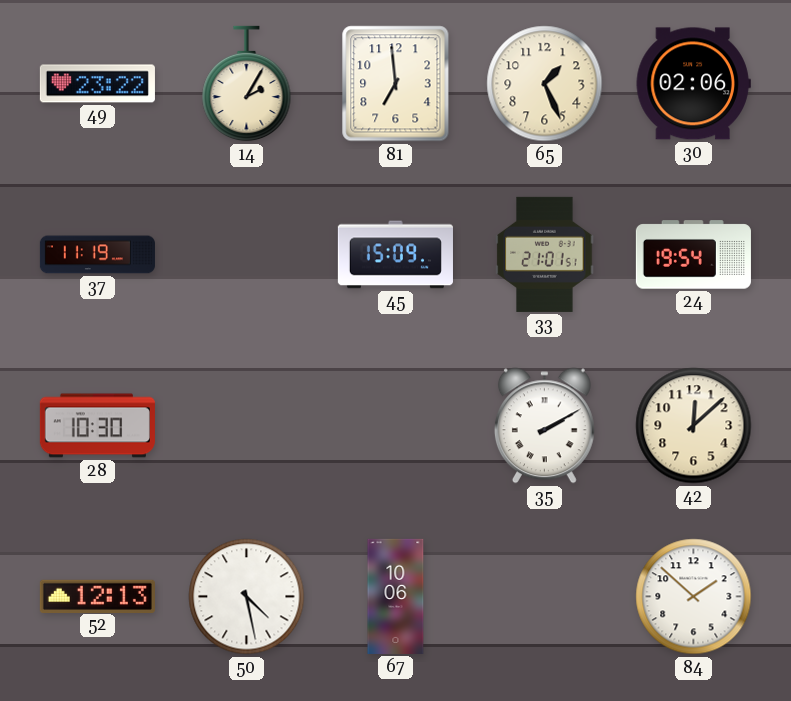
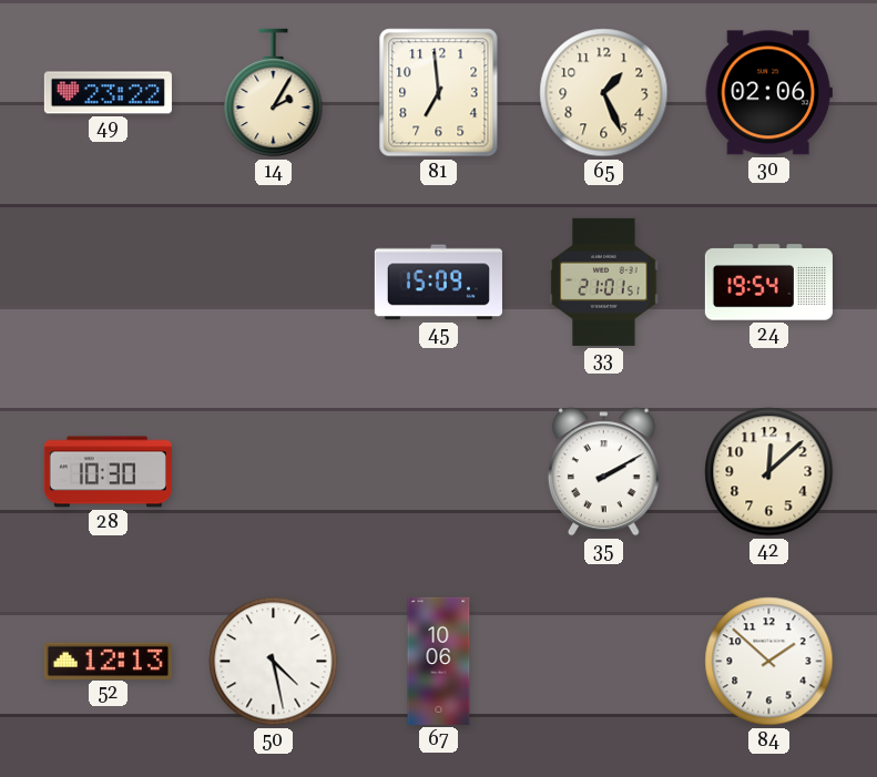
37: 11:19 -> none (97, 255)
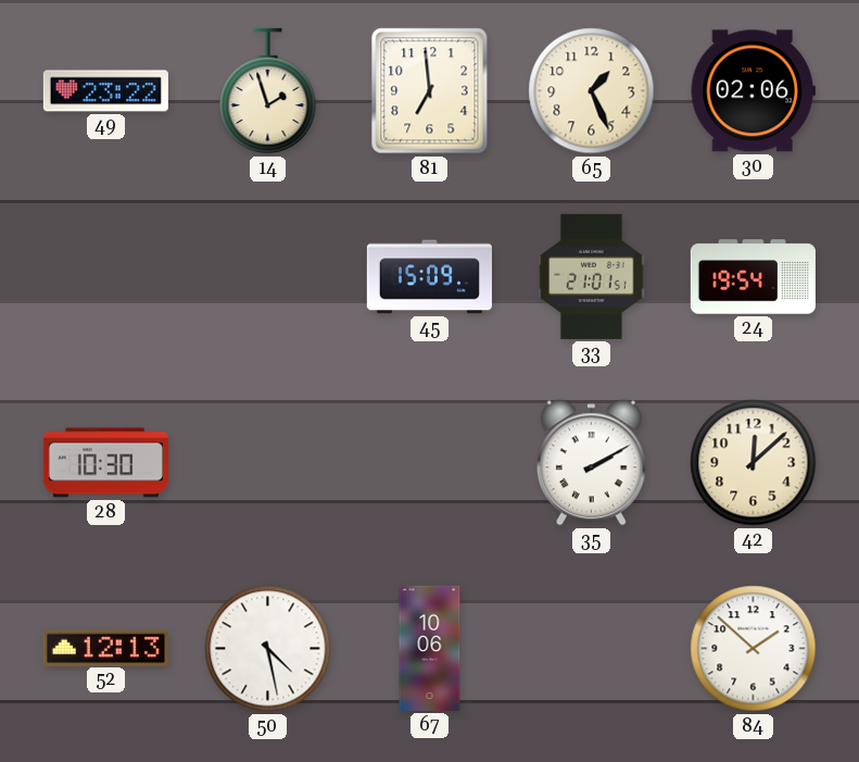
14: 2:05 -> 1:57 (268, 91)
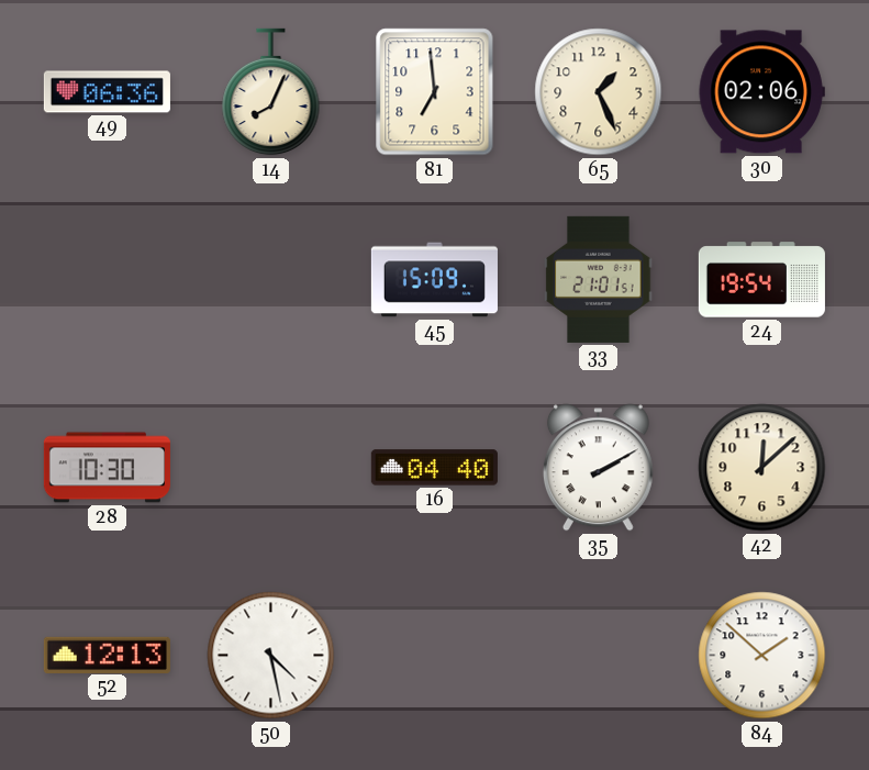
49: 23:22 -> 06:36 (107, 92)
14: 1:57 -> 8:04 (271, 92)
16: none -> 04:40 (434, 468)
67: 10:06 -> none (430, 648)
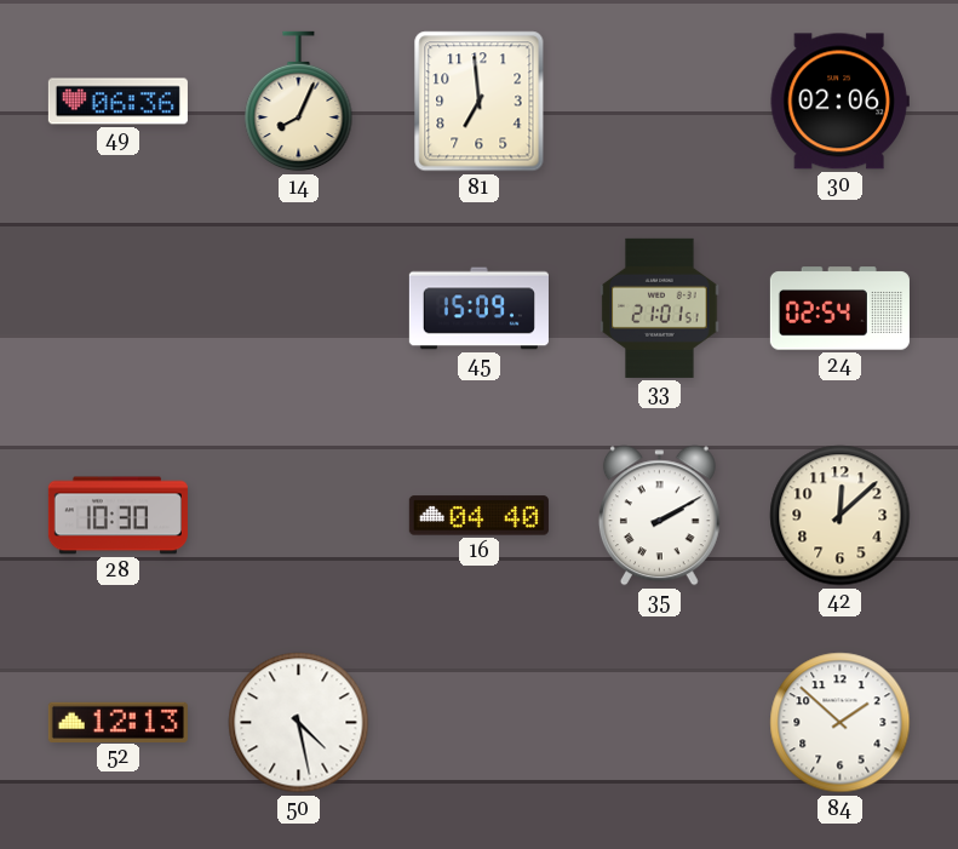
65: 1:26 -> none (599, 92)
24: 19:54 -> 02:54 (839, 309)
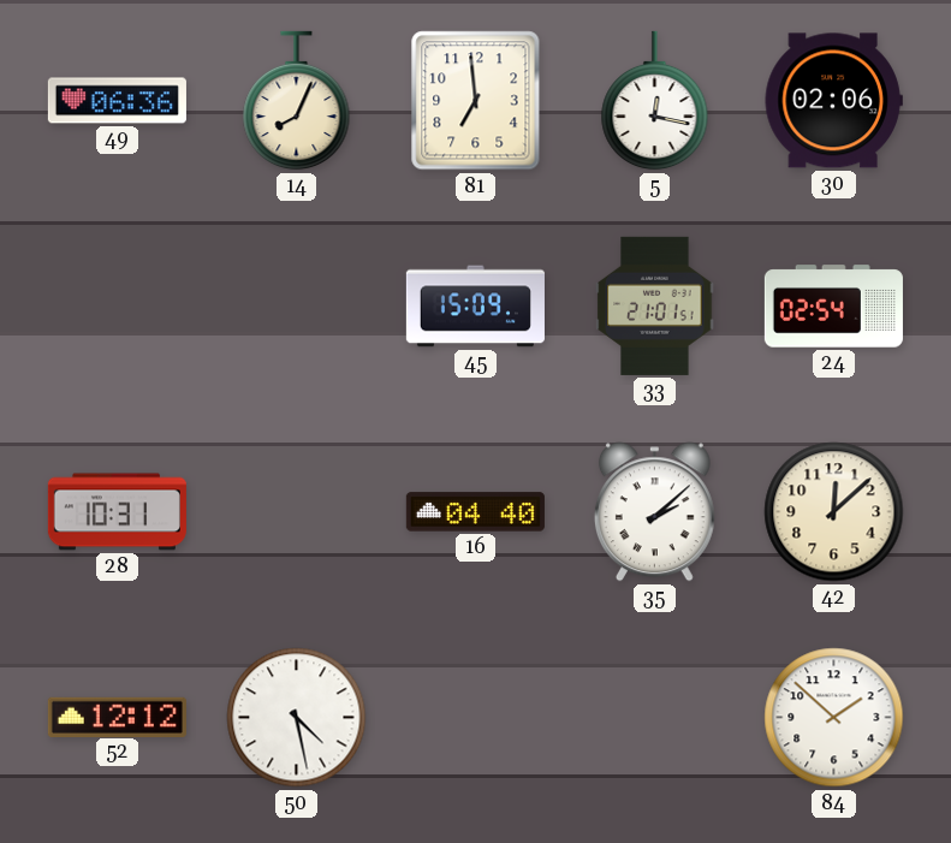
5: none -> 12:17 (655, 101)
28: 10:30 -> 10:31 (117, 512)
35: 2:10 -> 2:08 (654, 512)
52: 12:13 -> 12:12 (117, 717)
